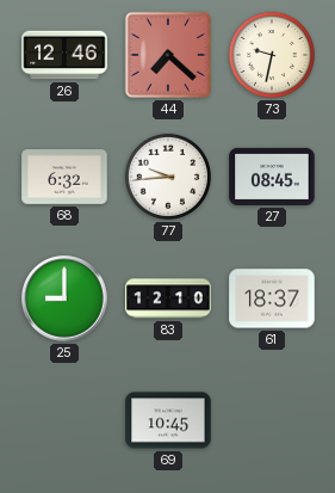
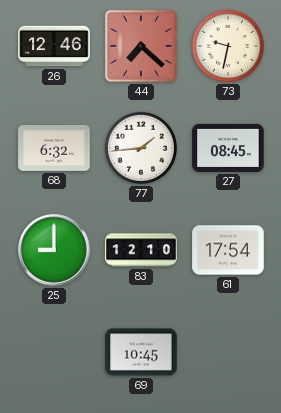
77: 9:44 -> 1:44 (141, 148)
61: 18:37 -> 17:54 (228, 250)
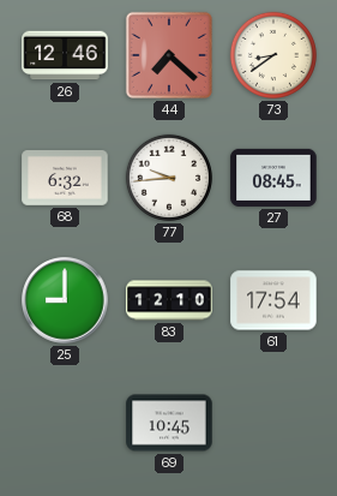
73: 9:32 -> 8:39 (273, 55)
77: 1:44 -> 9:44 (169, 178)
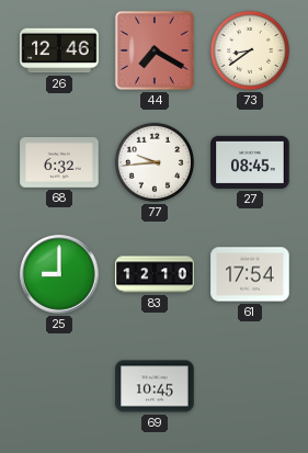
44: 7:22 -> 7:20 (155, 50)
